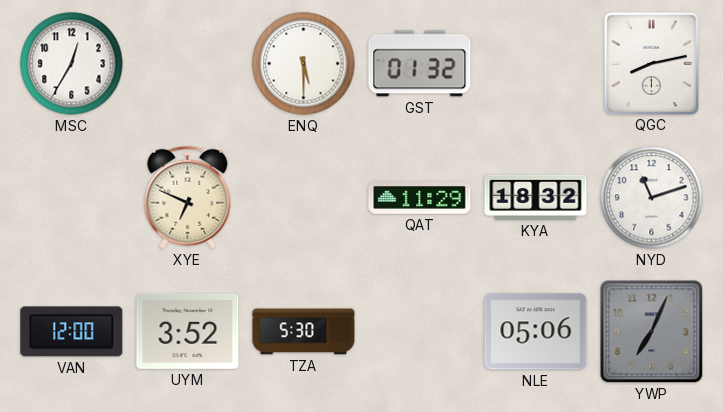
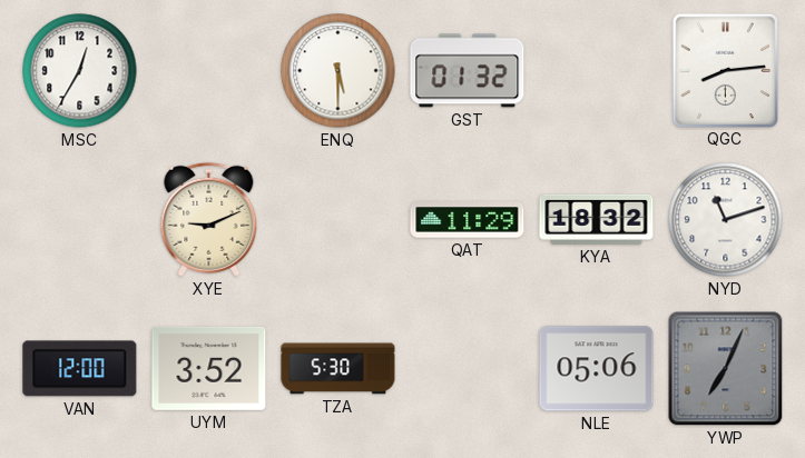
QGC: 8:13 -> 8:14 (725, 70)
XYE: 6:49 -> 9:11 (209, 219)
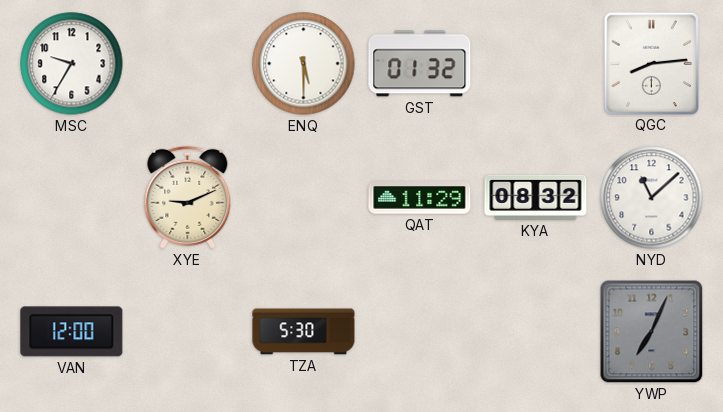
MSC: 12:35 -> 9:35 (72, 64)
KYA: 18:32 -> 08:32 (536, 197)
NYD: 11:12 -> 11:08 (652, 198)
UYM: 3:52 -> none (209, 368)
NLE: 05:06 -> none (597, 369)
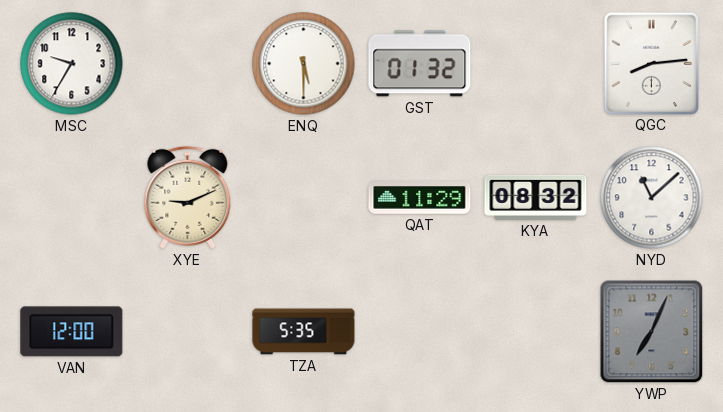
TZA: 5:30 -> 5:35 (304, 332)
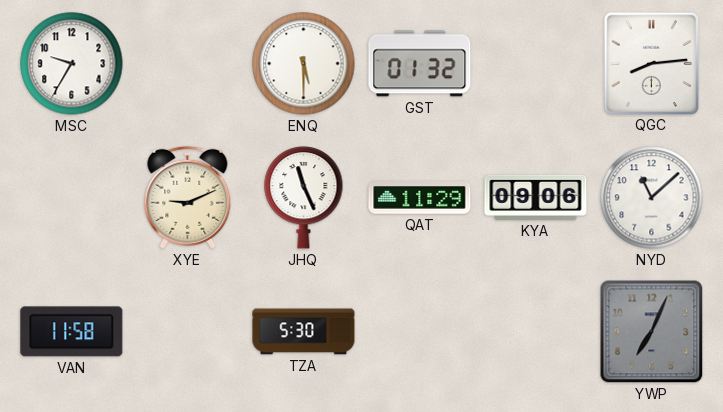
JHQ: none -> 11:26 (304, 198)
KYA: 08:32 -> 09:06 (536, 197)
VAN: 12:00 -> 11:58 (72, 332)
TZA: 5:35 -> 5:30 (304, 332)
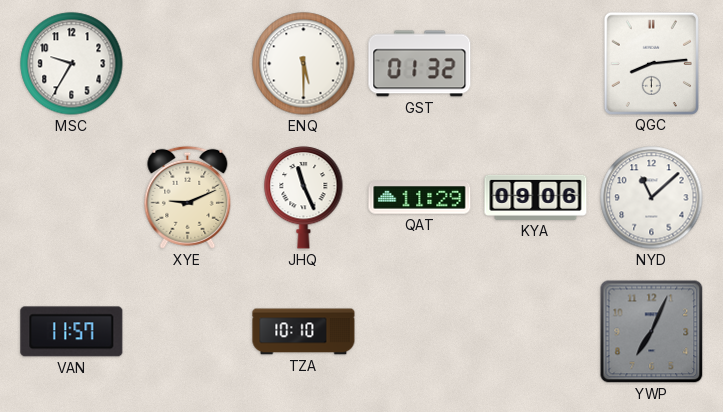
VAN: 11:58 -> 11:57 (72, 332)
TZA: 5:30 -> 10:10 (304, 332)
